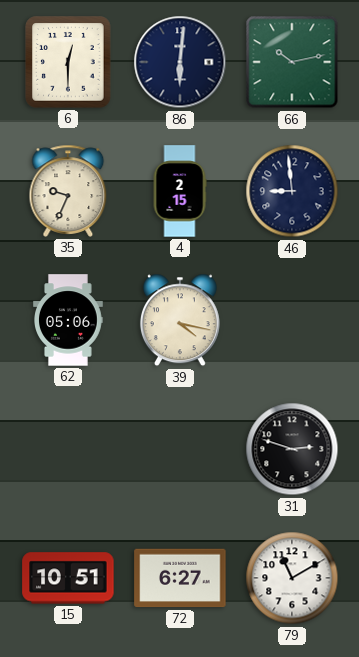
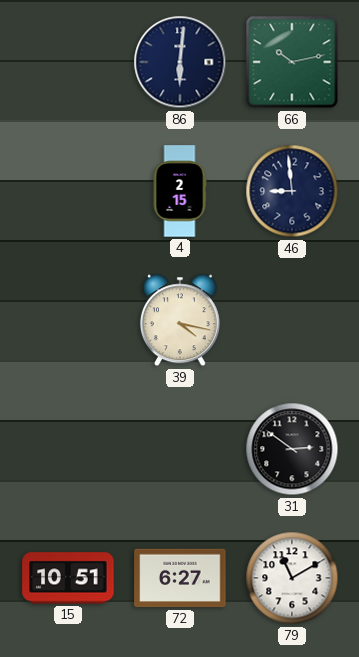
6: 12:30 -> none (68, 62)
35: 9:34 -> none (68, 191)
62: 05:06 -> none (69, 320)
31: 2:48 -> 2:51 (292, 449)
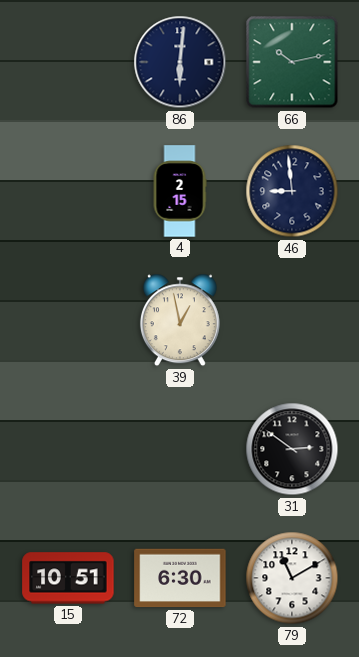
39: 4:17 -> 12:58 (180, 320)
72: 6:27 -> 6:30 (180, 578)
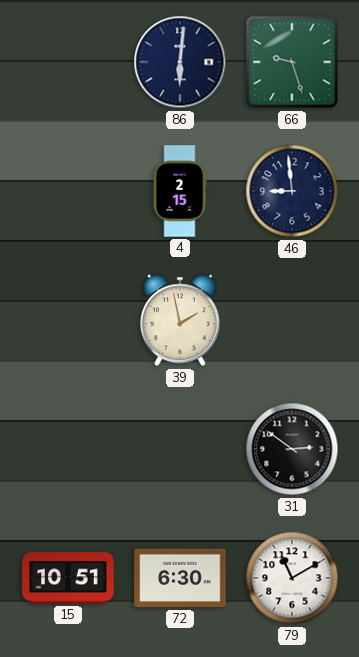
66: 10:13 -> 9:27 (292, 62)
39: 12:58 -> 1:58 (180, 320)
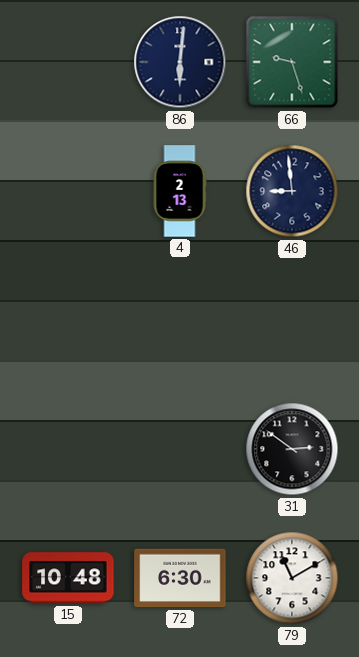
4: 2:15 -> 2:13 (180, 191)
39: 1:58 -> none (180, 320)
15: 10:51 -> 10:48 (68, 578)
